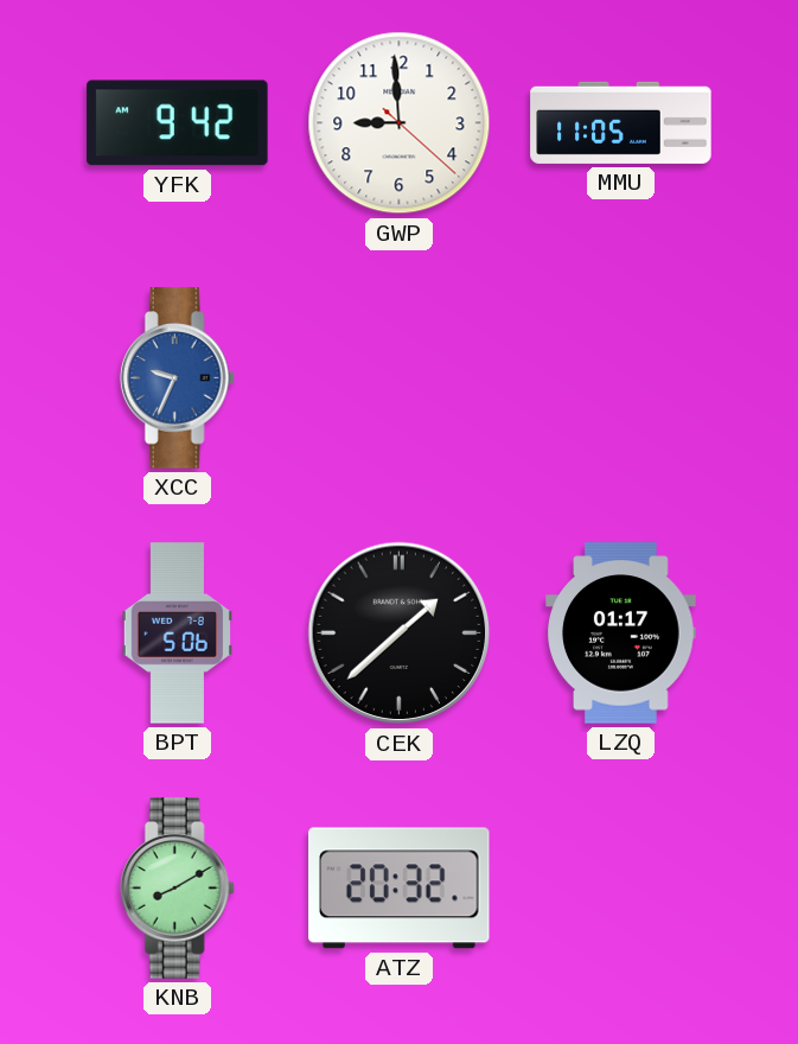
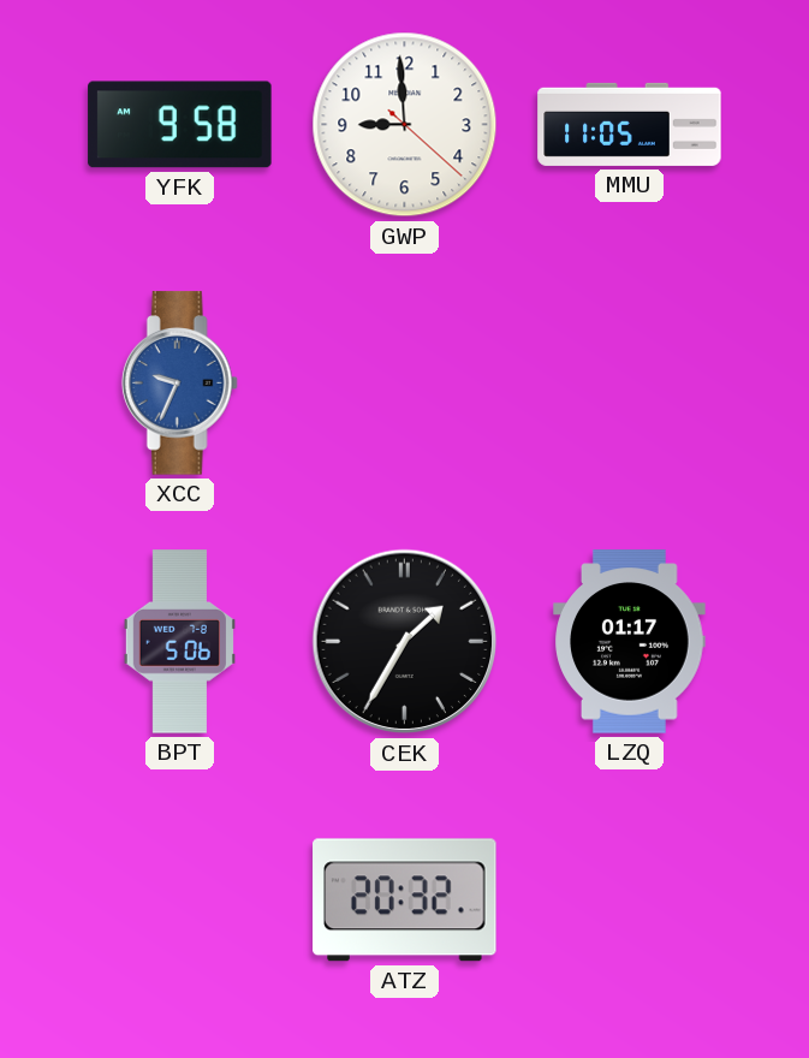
YFK: 9:42 -> 9:58 (180, 125)
CEK: 1:38 -> 1:35 (405, 642)
KNB: 8:10 -> none (177, 889)
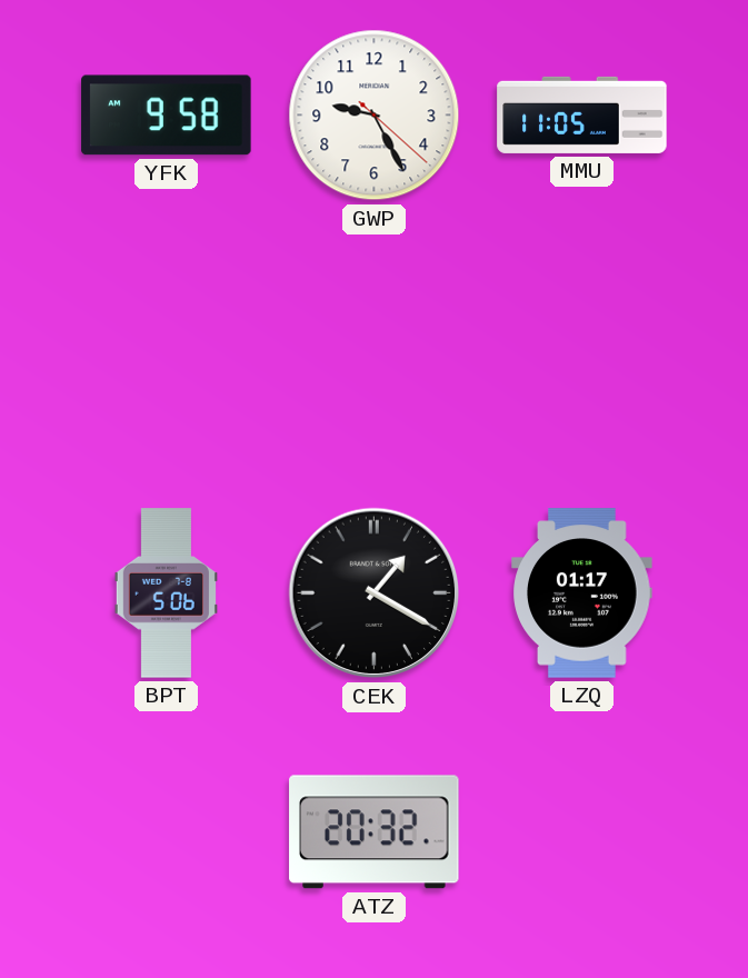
GWP: 8:59 -> 9:25 (375, 116)
XCC: 9:34 -> none (179, 384)
CEK: 1:35 -> 1:20 (375, 593)
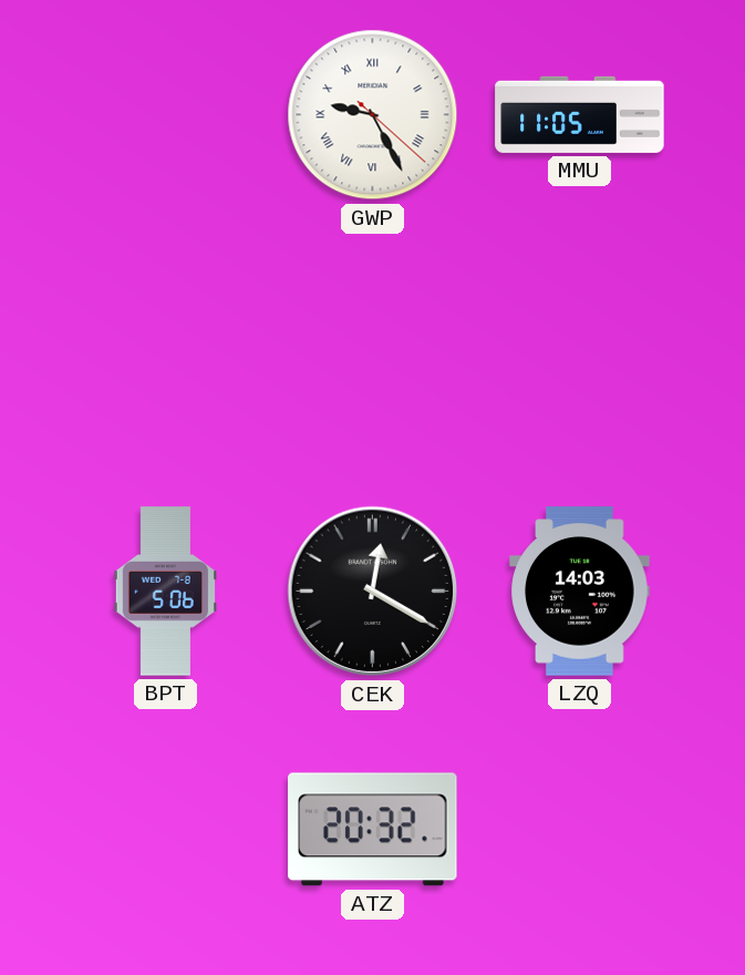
YFK: 9:58 -> none (167, 116)
GWP numerals: Arabic -> Roman (373, 115)
CEK: 1:20 -> 12:20 (373, 592)
LZQ: 01:17 -> 14:03 (580, 592)
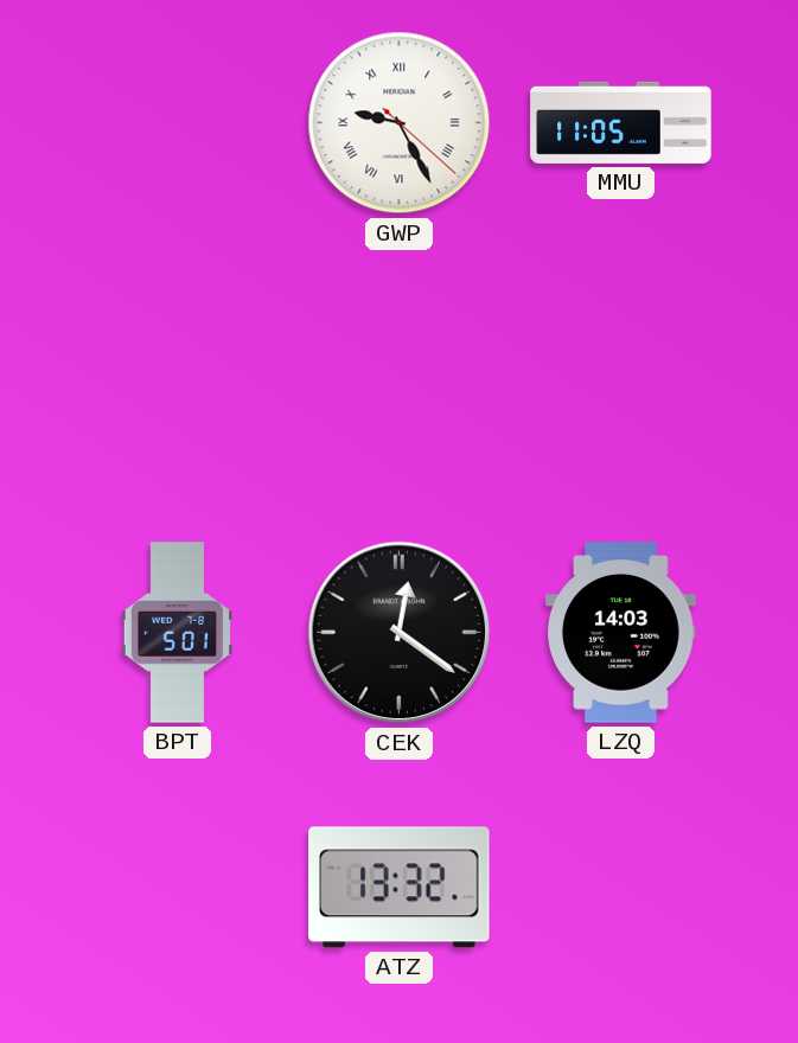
BPT: 5:06 -> 5:01 (177, 633)
CEK: 12:20 -> 12:21 (400, 633)
ATZ: 20:32 -> 13:32 (400, 888)
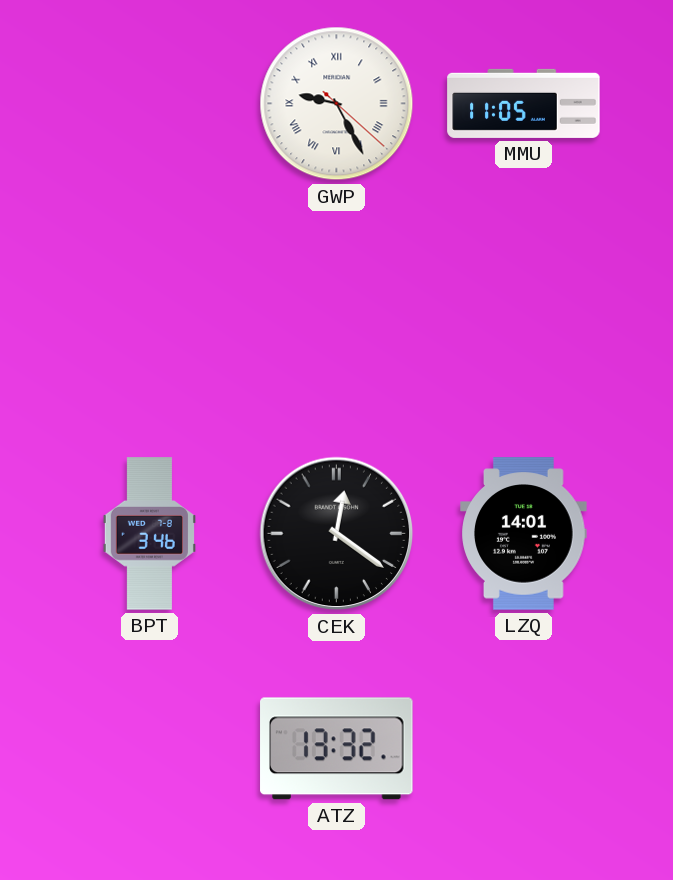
BPT: 5:01 -> 3:46 (149, 534)
LZQ: 14:03 -> 14:01 (524, 534)
